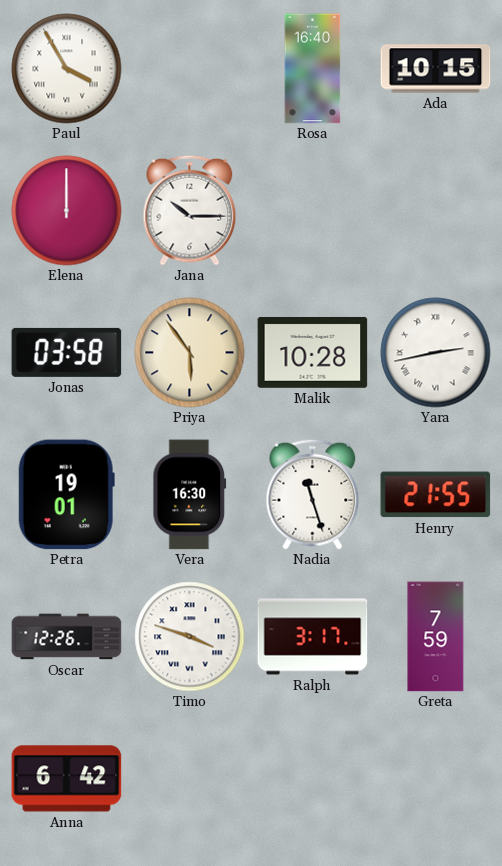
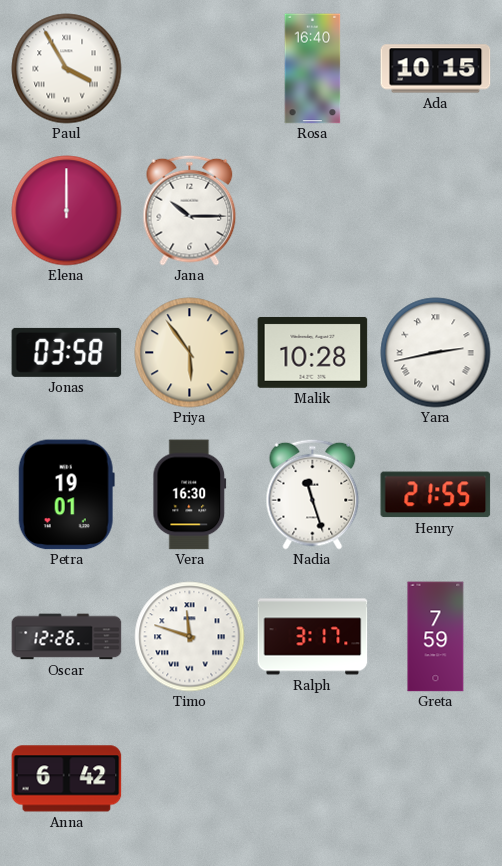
Timo: 3:48 -> 11:48 (190, 637)
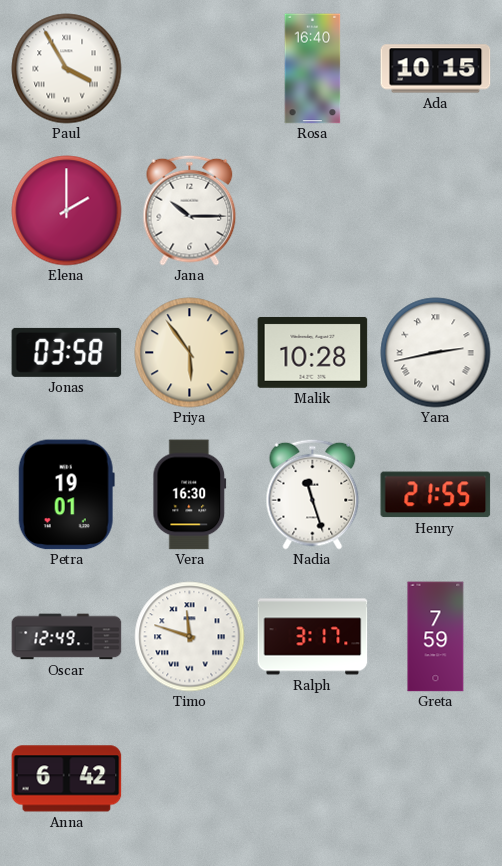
Elena: 12:00 -> 2:00 (67, 211)
Oscar: 12:26 -> 12:49 (67, 637)
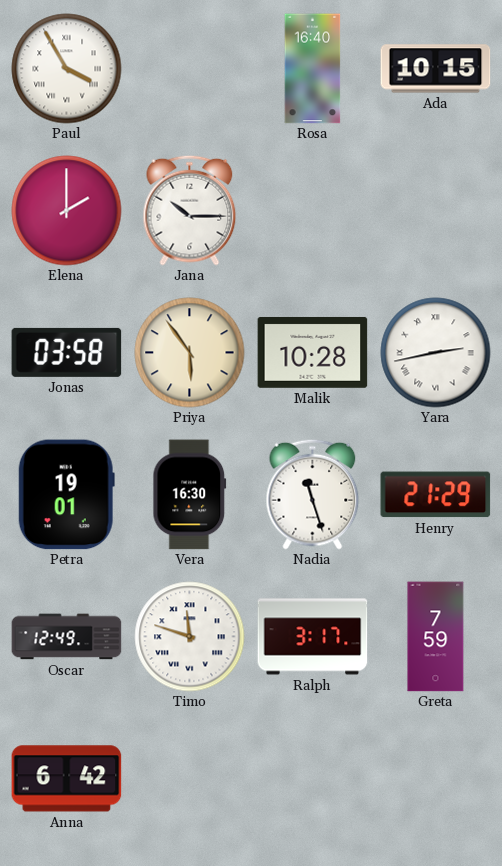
Henry: 21:55 -> 21:29 (436, 495)
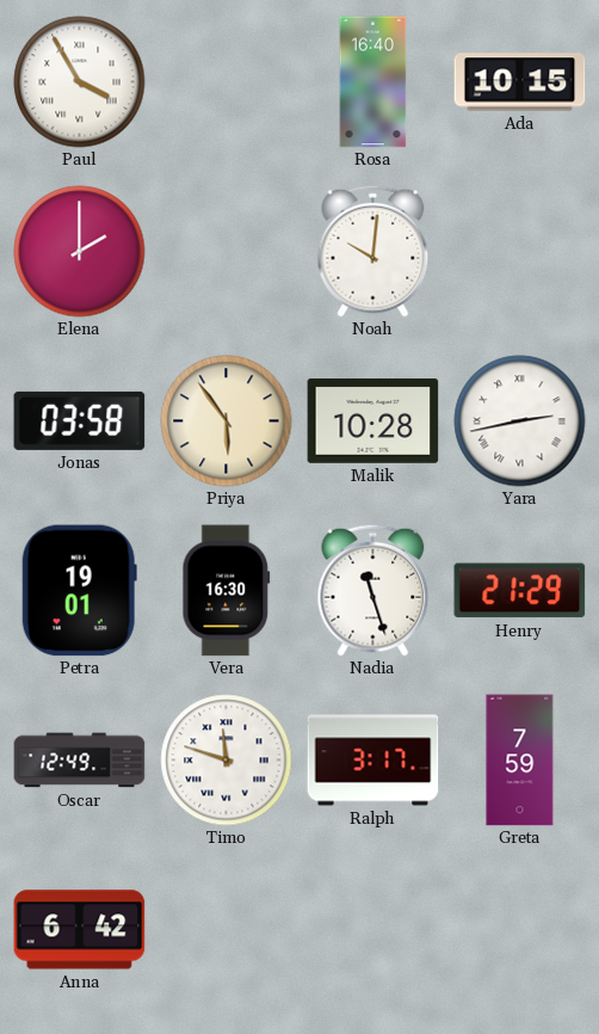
Jana: 10:15 -> none (190, 210)
Noah: none -> 10:01 (373, 251)
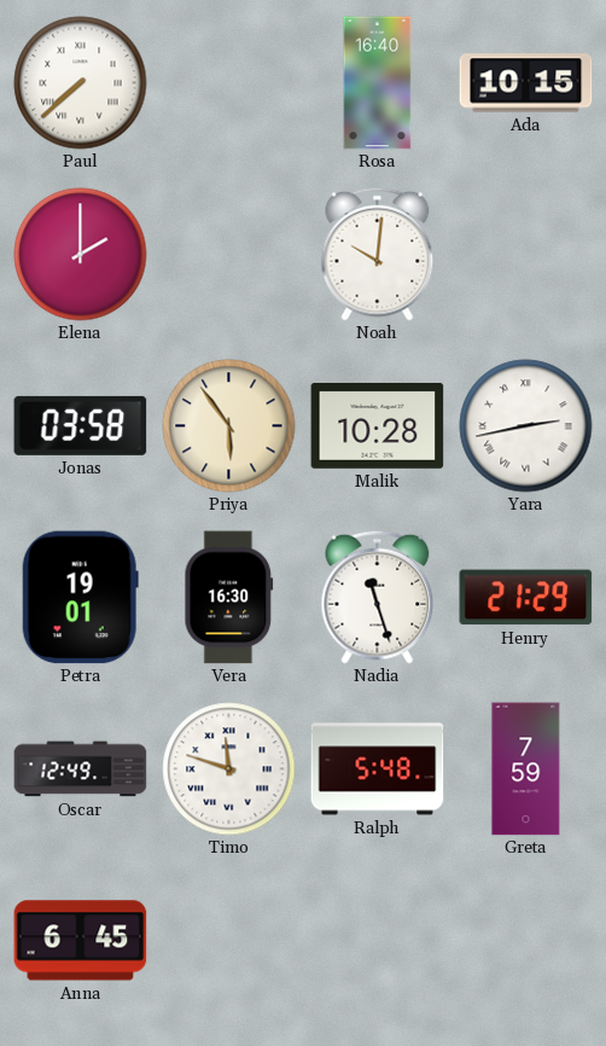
Paul: 3:55 -> 7:38 (81, 83)
Ralph: 3:17 -> 5:48 (378, 769)
Anna: 6:42 -> 6:45 (81, 941)
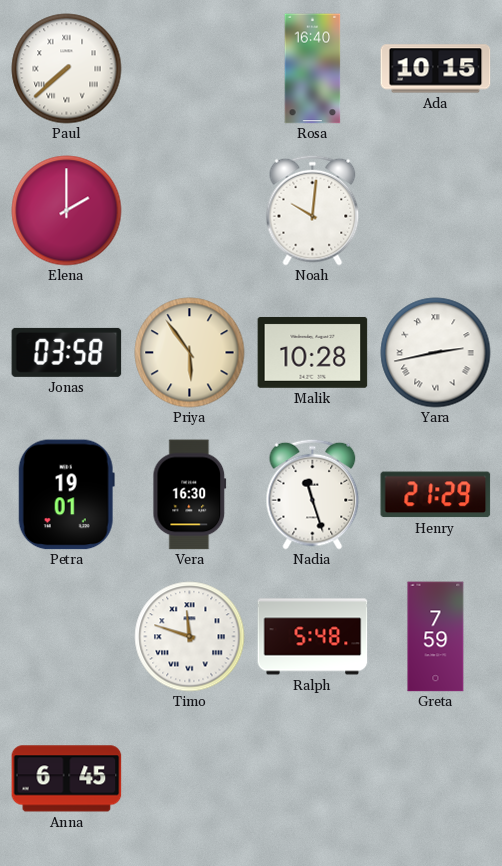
Oscar: 12:49 -> none (81, 769)
